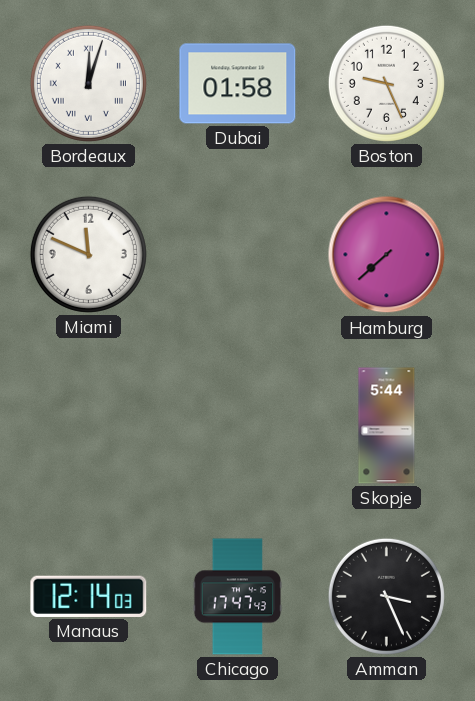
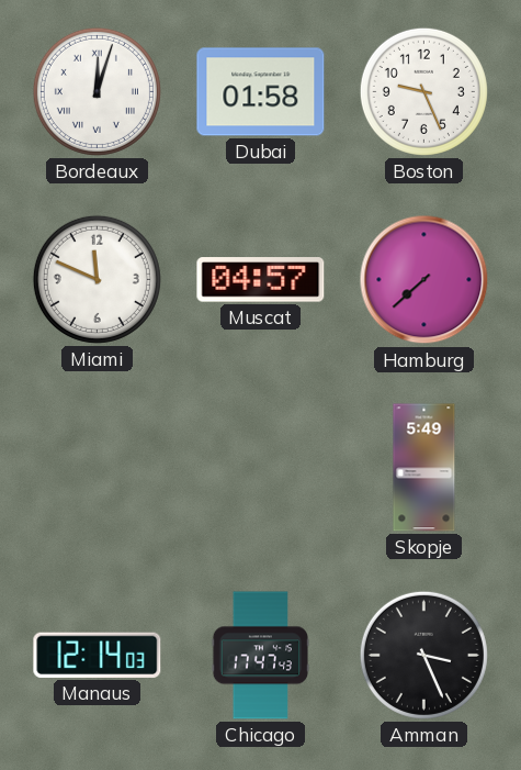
Muscat: none -> 04:57 (261, 280)
Skopje: 5:44 -> 5:49 (424, 468)
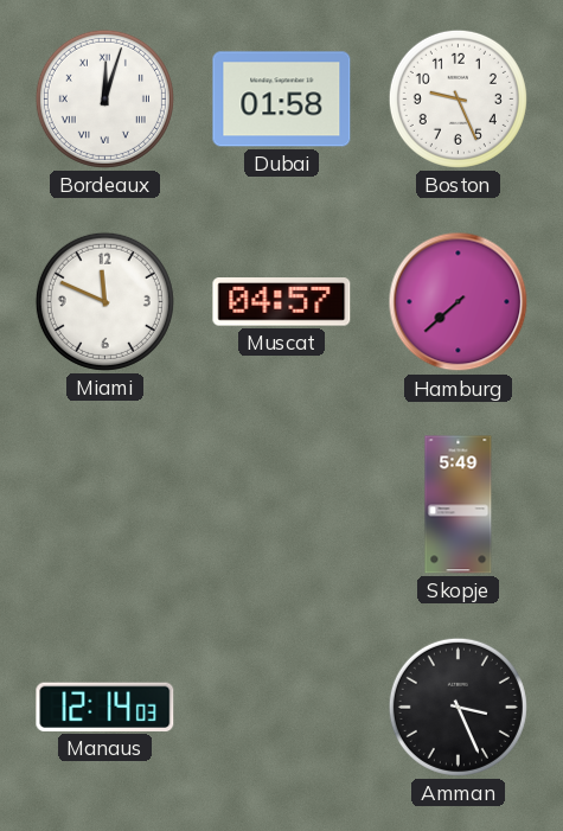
Chicago: 17:47 -> none (261, 656)
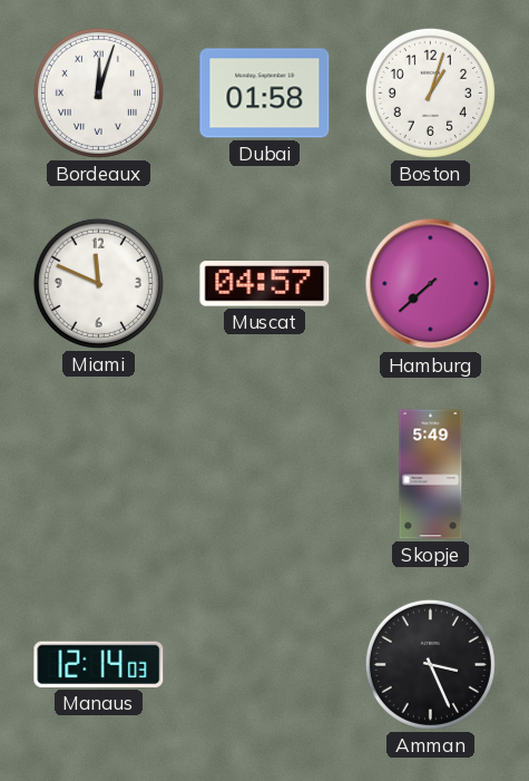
Boston: 9:26 -> 1:03 (430, 92)
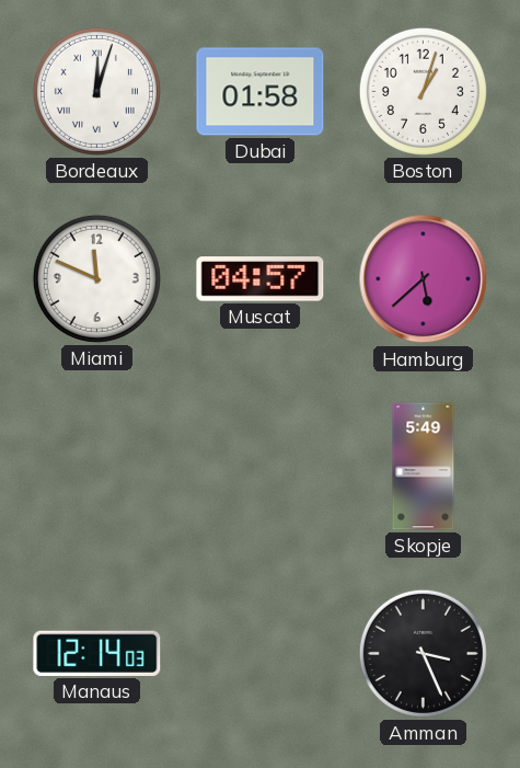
Hamburg: 7:38 -> 5:38 (424, 279)
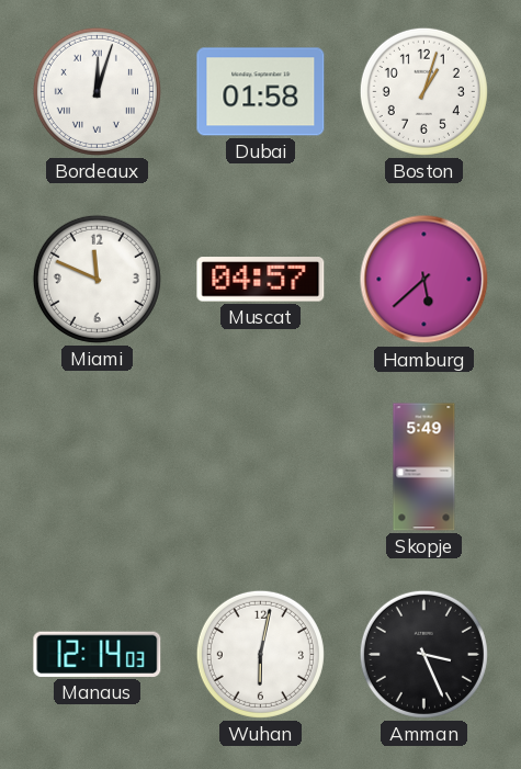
Wuhan: none -> 6:02 (260, 654)
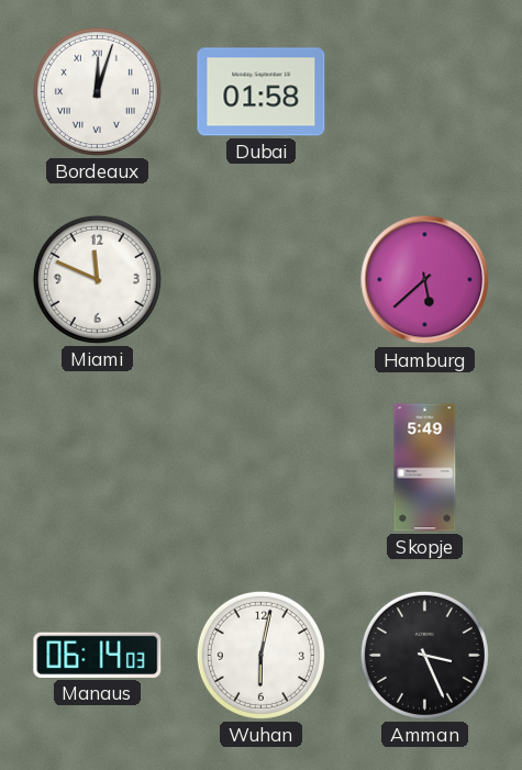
Boston: 1:03 -> none (423, 91)
Muscat: 04:57 -> none (261, 280)
Manaus: 12:14 -> 06:14 (98, 655)
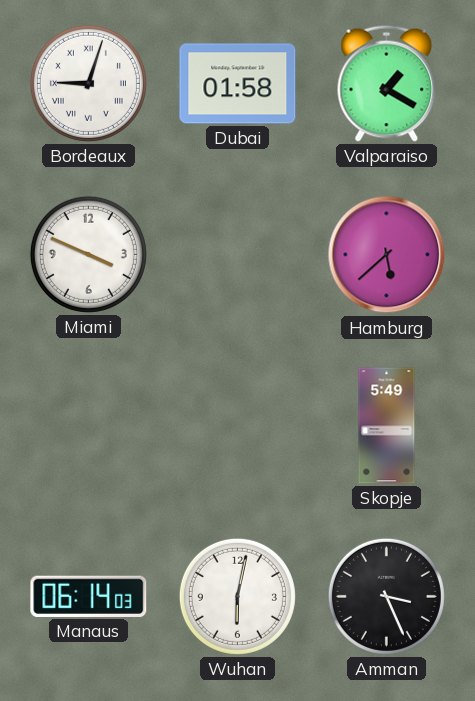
Bordeaux: 12:03 -> 9:03 (88, 83)
Valparaiso: none -> 1:20 (387, 83)
Miami: 11:49 -> 3:49 (88, 254)
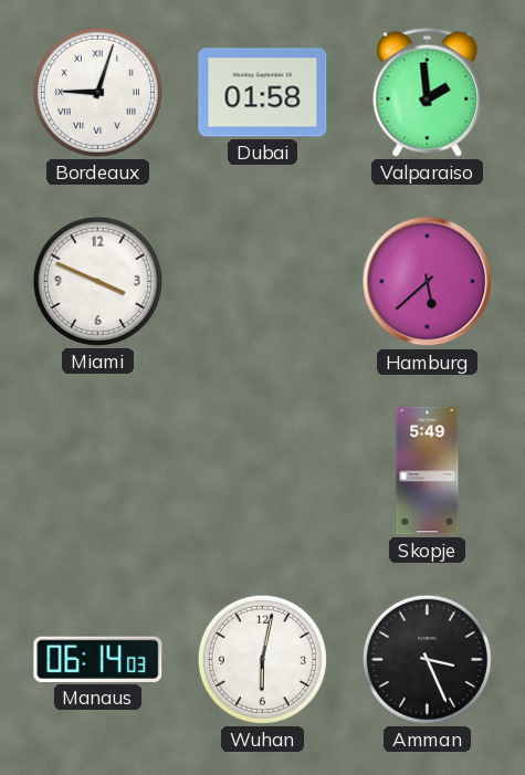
Valparaiso: 1:20 -> 1:59 (428, 92)
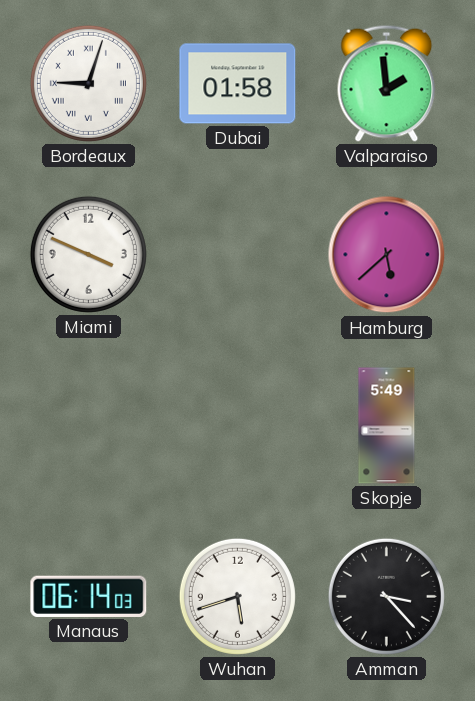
Wuhan: 6:02 -> 5:42 (237, 596)
Amman: 3:26 -> 3:23 (386, 596)
